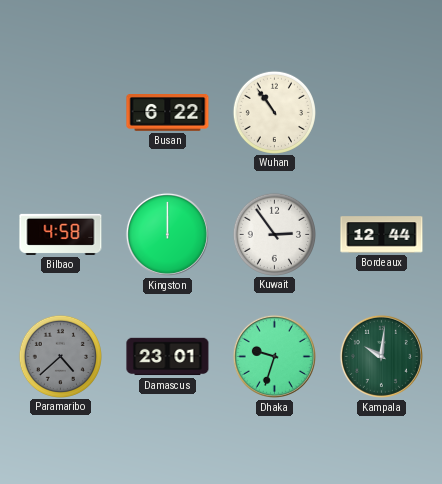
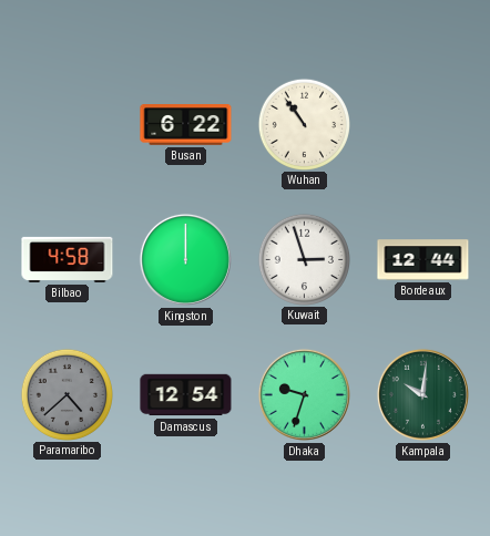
Kuwait: 2:54 -> 2:57 (304, 259)
Damascus: 23:01 -> 12:54 (186, 395)
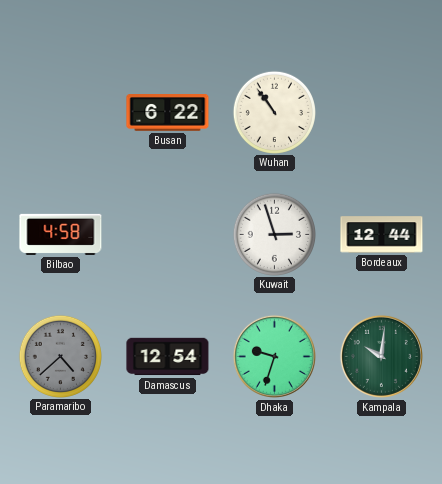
Kingston: 12:00 -> none (185, 259)
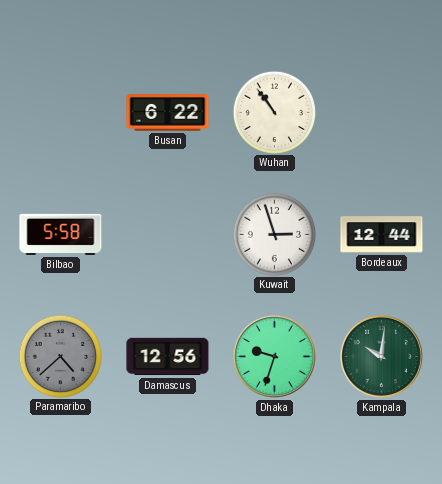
Bilbao: 4:58 -> 5:58 (61, 234)
Damascus: 12:54 -> 12:56 (168, 357)
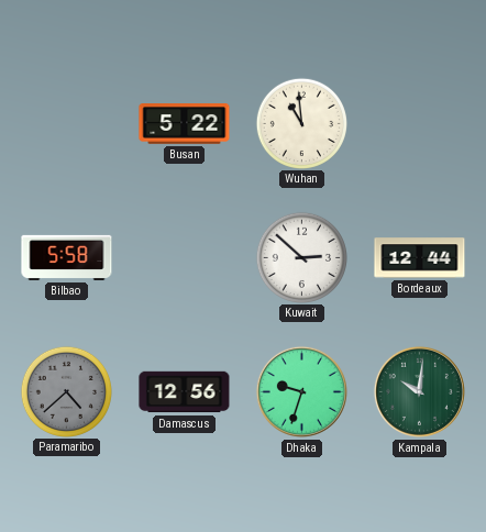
Busan: 6:22 -> 5:22 (185, 124)
Wuhan: 10:54 -> 10:59 (301, 123)
Kuwait: 2:57 -> 2:52 (301, 257)
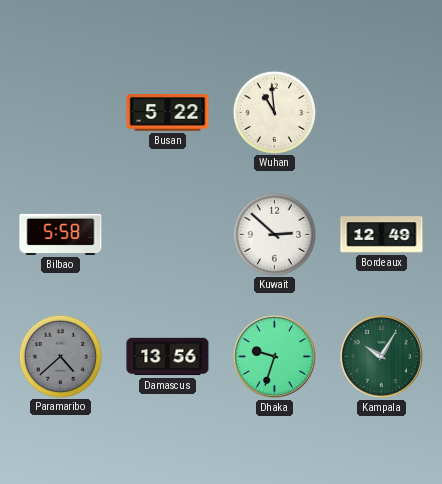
Bordeaux: 12:44 -> 12:49 (382, 235)
Damascus: 12:56 -> 13:56 (168, 357)
Kampala: 10:01 -> 10:05 (381, 356)
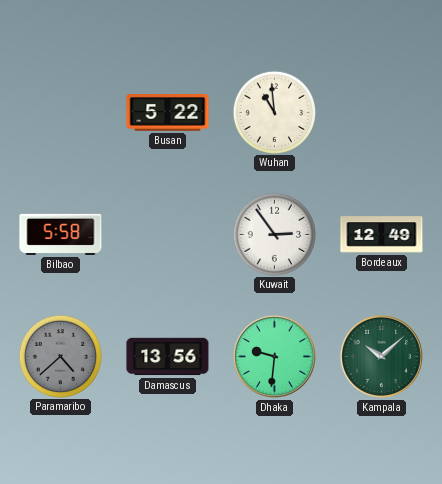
Kuwait: 2:52 -> 2:54 (274, 234)
Dhaka: 9:33 -> 9:31 (274, 356)
Kampala: 10:05 -> 10:08 (381, 356)
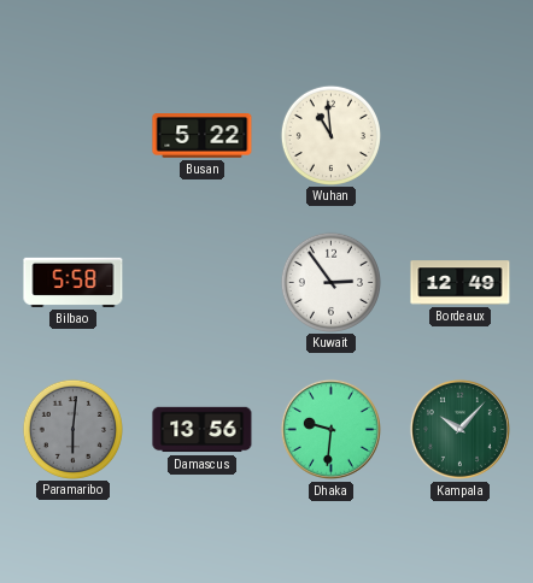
Paramaribo: 4:38 -> 6:01 (72, 429)
Kampala: 10:08 -> 10:07 (459, 429)
